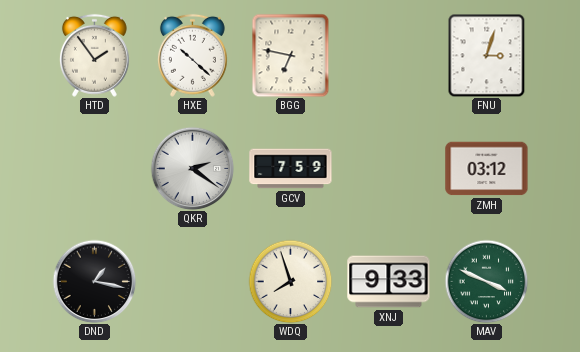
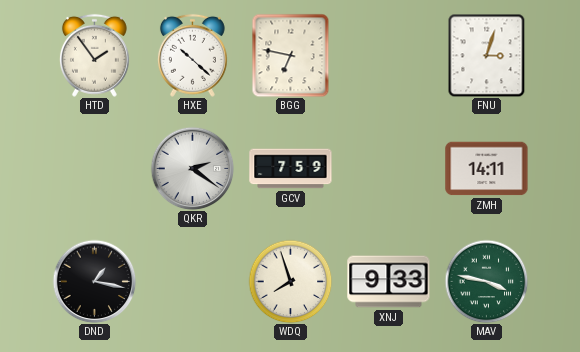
ZMH: 03:12 -> 14:11 (487, 169)
MAV: 3:49 -> 3:47 (486, 281)
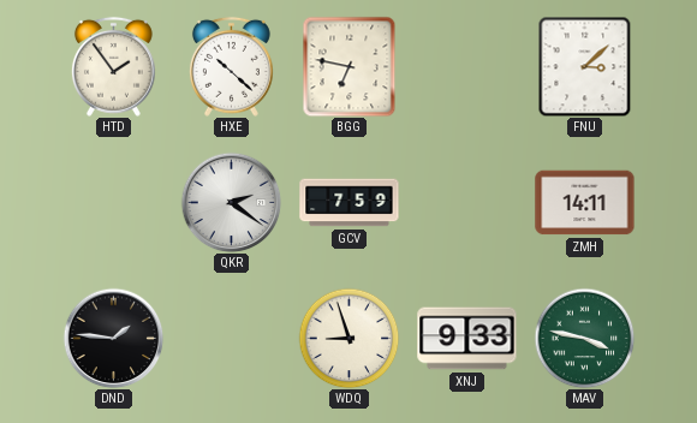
FNU: 3:03 -> 3:08 (585, 66)
DND: 1:17 -> 1:46 (113, 338)
WDQ: 7:57 -> 8:57 (348, 338)
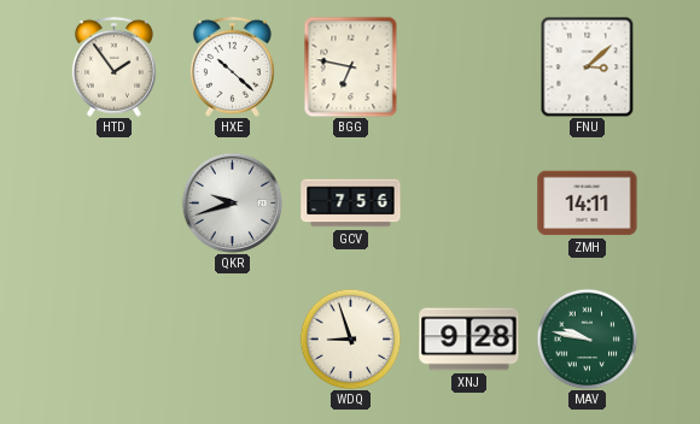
QKR: 2:21 -> 9:42 (232, 202)
GCV: 7:59 -> 7:56 (351, 204)
DND: 1:46 -> none (113, 338)
XNJ: 9:33 -> 9:28 (469, 340)
MAV: 3:47 -> 9:47 (587, 338)
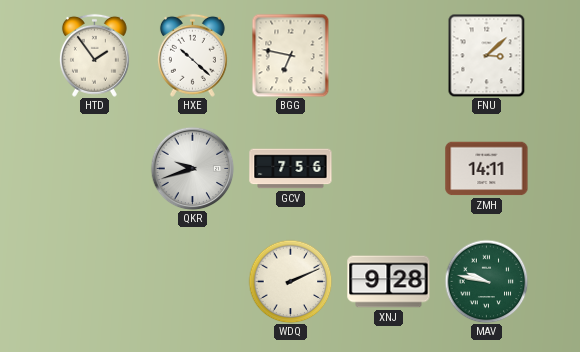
WDQ: 8:57 -> 2:11 (290, 281)
